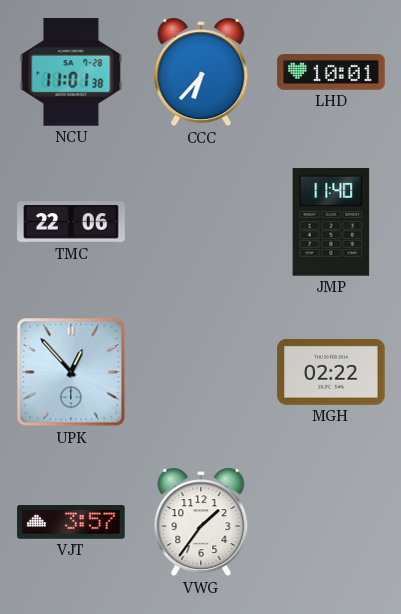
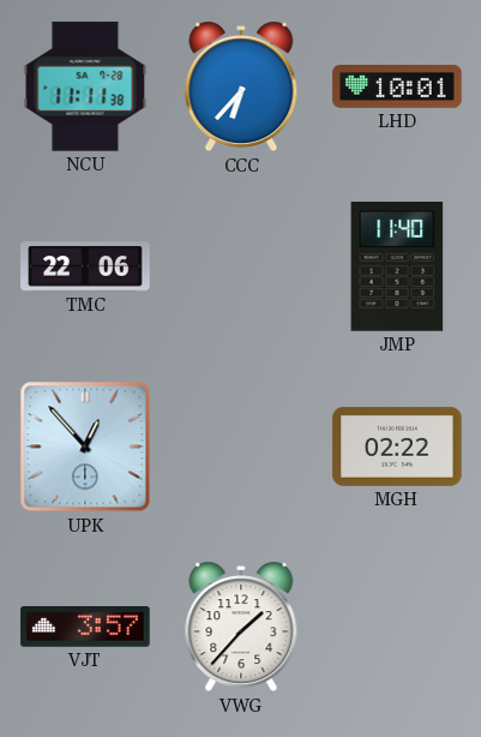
NCU: 11:01 -> 11:11 (85, 86)
VWG: 1:36 -> 1:37 (241, 627)
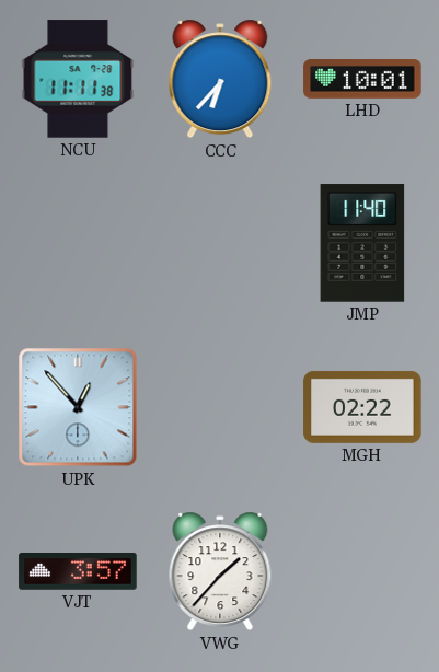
TMC: 22:06 -> none (85, 266)
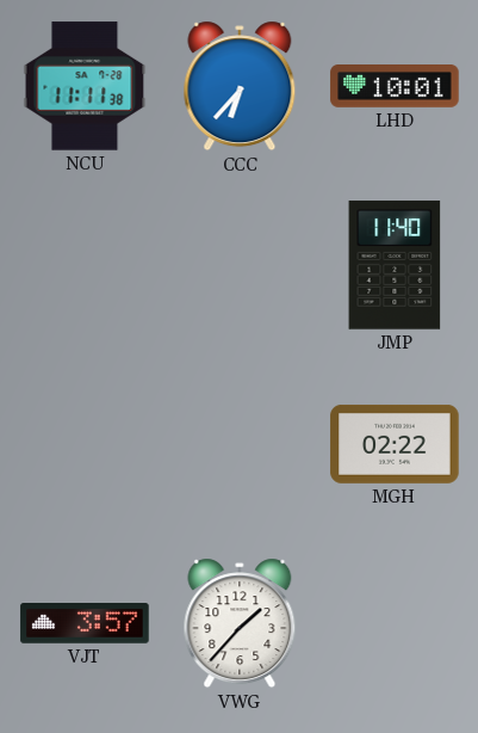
UPK: 12:53 -> none (78, 407)
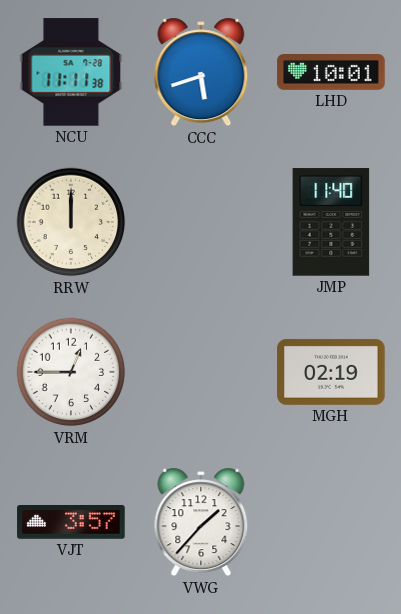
CCC: 6:37 -> 5:42 (201, 72)
RRW: none -> 12:00 (71, 222)
VRM: none -> 12:45 (71, 372)
MGH: 02:22 -> 02:19 (331, 372)
